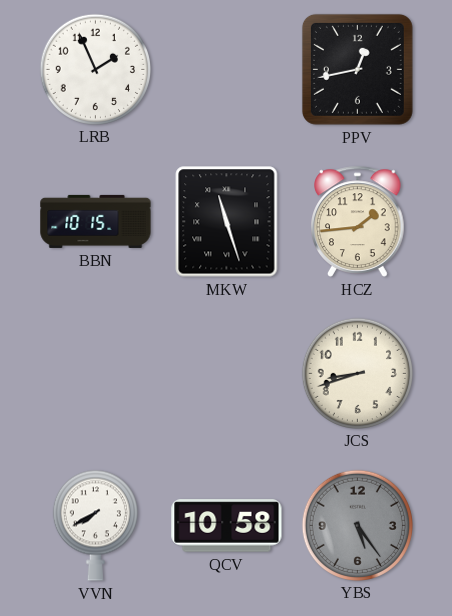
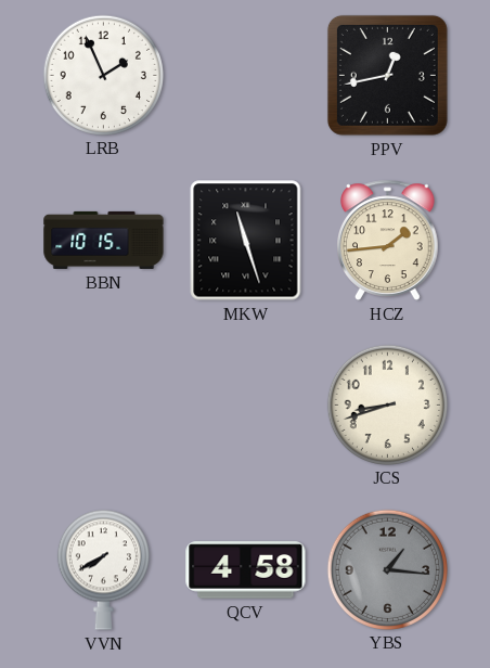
QCV: 10:58 -> 4:58 (246, 570)
YBS: 5:24 -> 1:16 (387, 569)
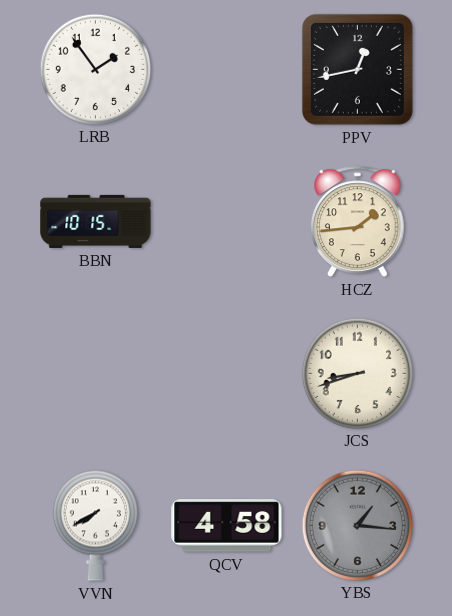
LRB: 1:56 -> 1:54 (95, 69)
MKW: 11:27 -> none (246, 241)
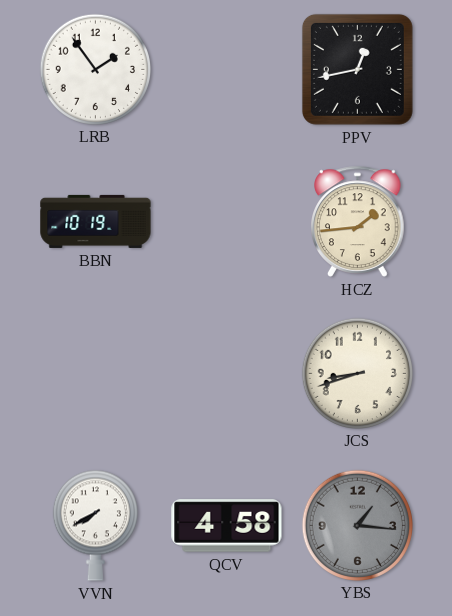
BBN: 10:15 -> 10:19 (96, 221)
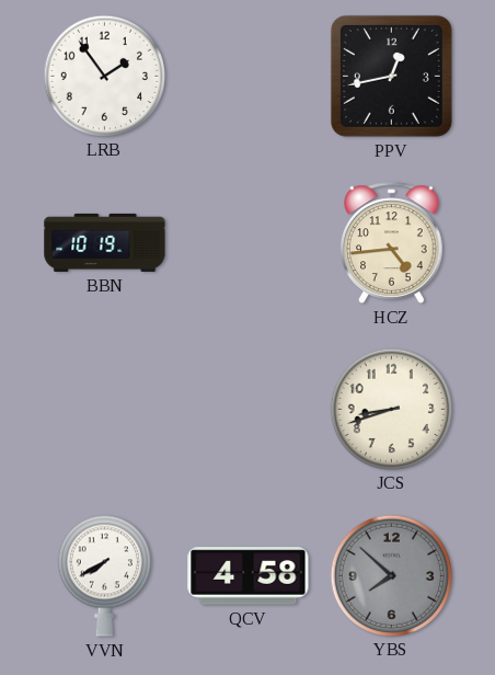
HCZ: 1:44 -> 4:44 (392, 242)
YBS: 1:16 -> 7:52 (391, 575)
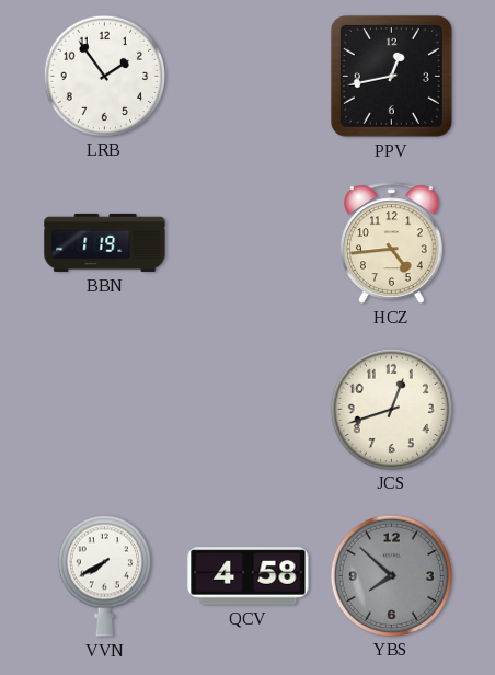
BBN: 10:19 -> 1:19 (105, 242)
JCS: 8:42 -> 12:42 (391, 409)
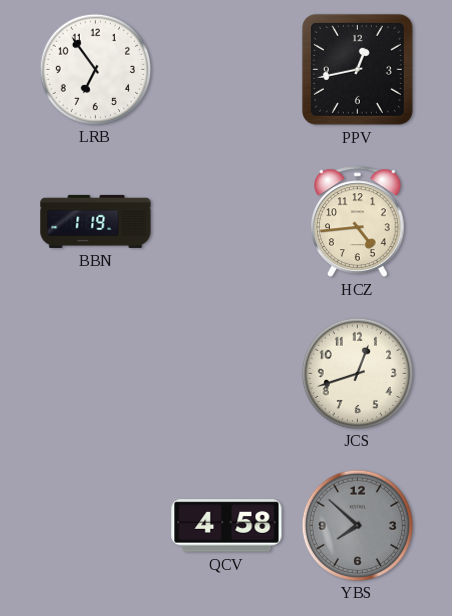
LRB: 1:54 -> 6:54 (95, 69)
VVN: 7:40 -> none (104, 575)
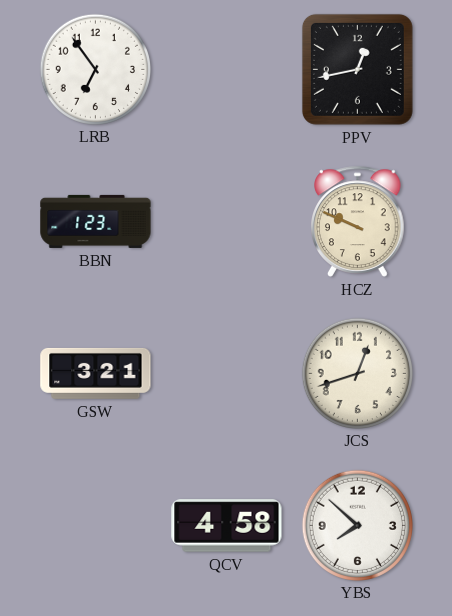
BBN: 1:19 -> 1:23 (96, 221)
HCZ: 4:44 -> 9:49 (358, 221)
GSW: none -> 3:21 (96, 373)
YBS dial: grey -> white (357, 525)
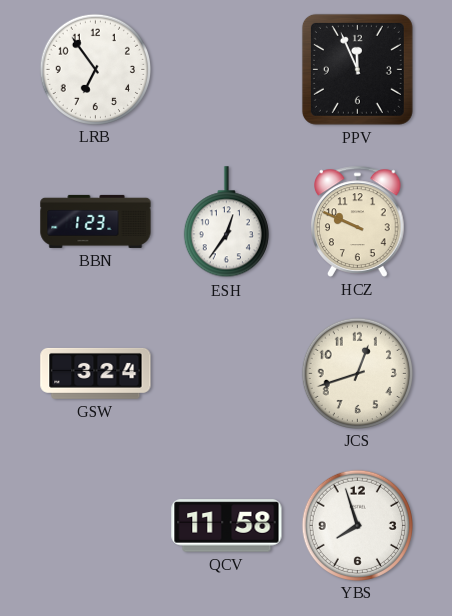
PPV: 12:43 -> 11:56 (357, 69)
ESH: none -> 12:36 (226, 222)
GSW: 3:21 -> 3:24 (96, 373)
QCV: 4:58 -> 11:58 (227, 526)
YBS: 7:52 -> 7:57 (357, 525)
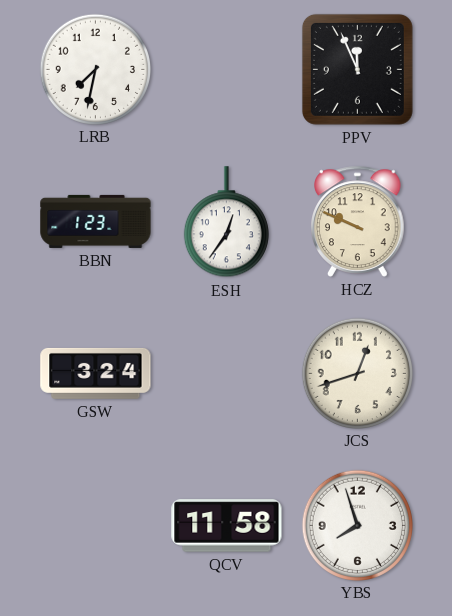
LRB: 6:54 -> 7:32 (95, 69)
